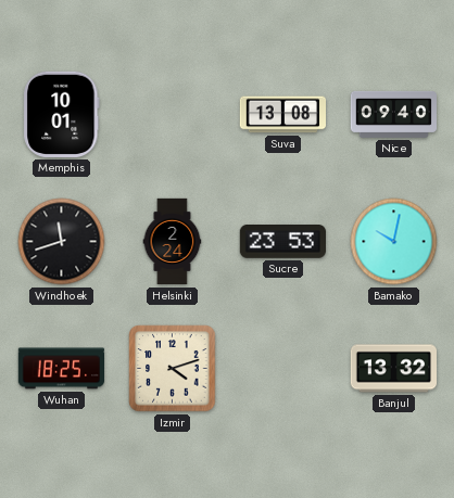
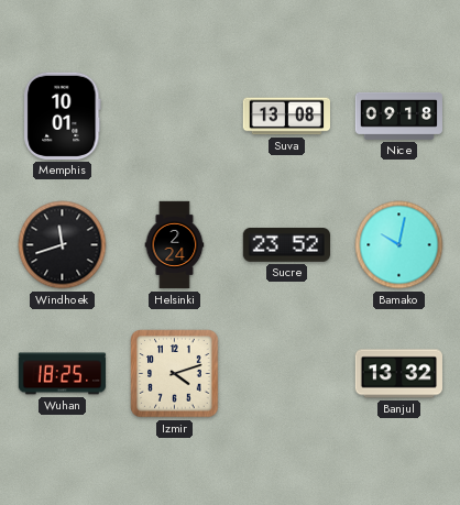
Nice: 09:40 -> 09:18 (399, 116)
Sucre: 23:53 -> 23:52 (286, 245)
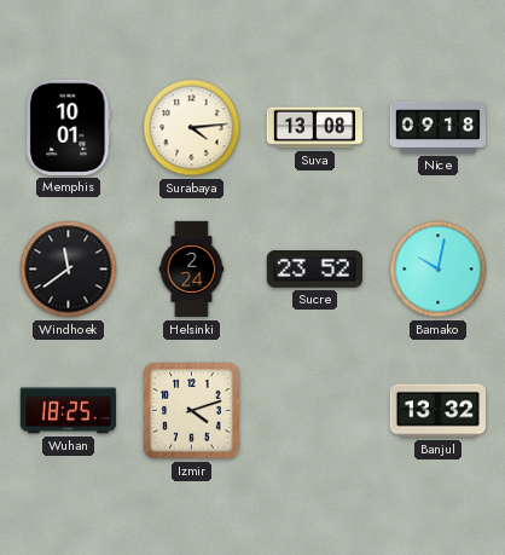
Surabaya: none -> 4:14 (192, 128)
Windhoek: 11:42 -> 11:39 (69, 270)
